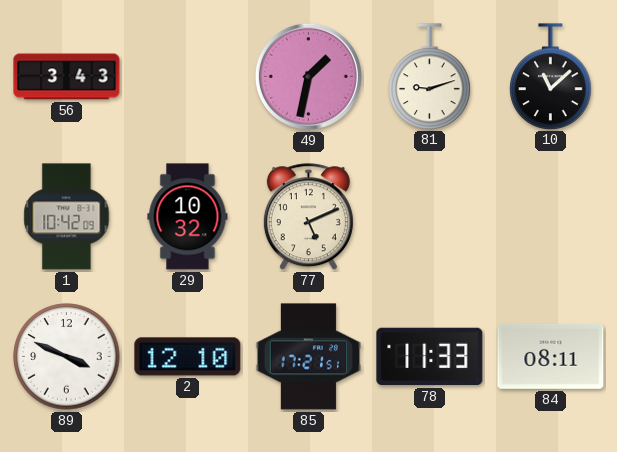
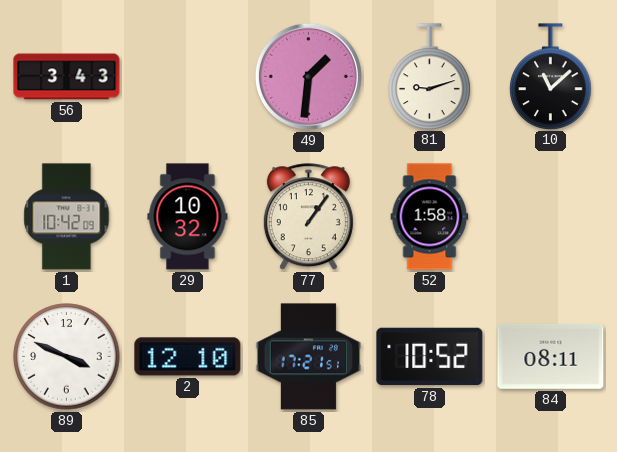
49: 1:32 -> 1:31 (308, 76)
77: 5:11 -> 1:06 (308, 217)
52: none -> 1:58 (430, 217)
78: 11:33 -> 10:52 (430, 357)
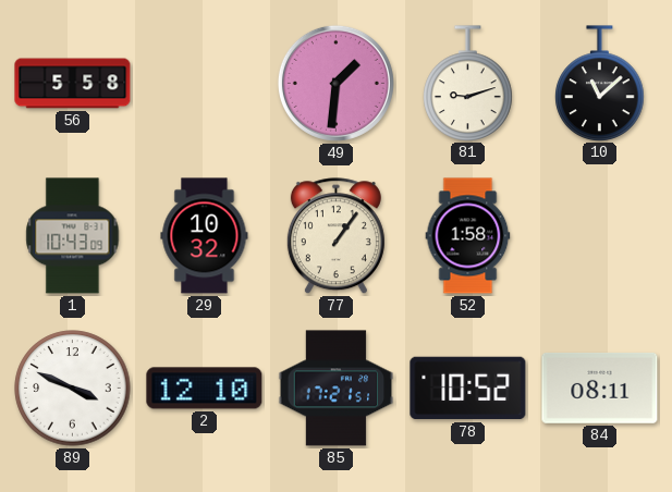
56: 3:43 -> 5:58 (73, 84)
1: 10:42 -> 10:43 (73, 236)
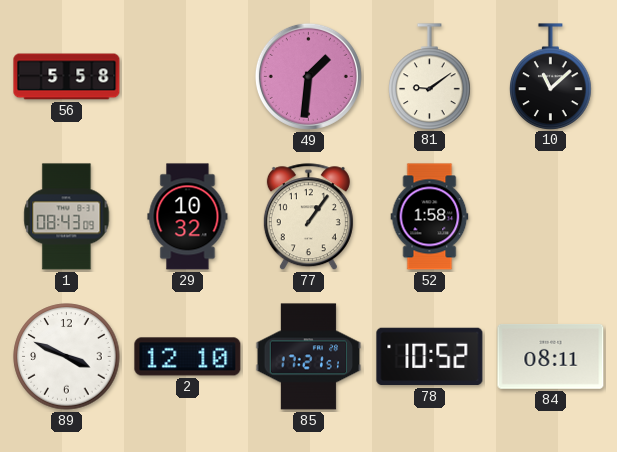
81: 9:12 -> 9:09 (430, 76)
1: 10:43 -> 08:43 (67, 217)
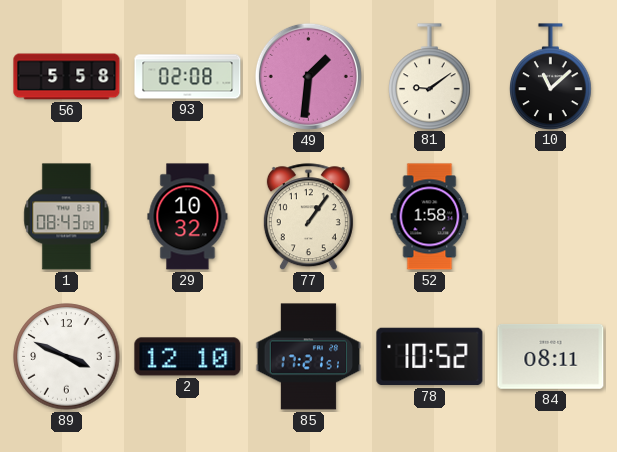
93: none -> 02:08 (188, 77)
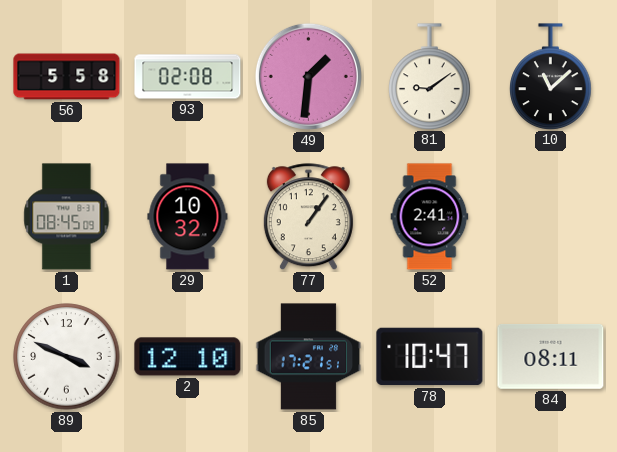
1: 08:43 -> 08:45 (67, 217)
52: 1:58 -> 2:41 (430, 217)
78: 10:52 -> 10:47 (430, 357)
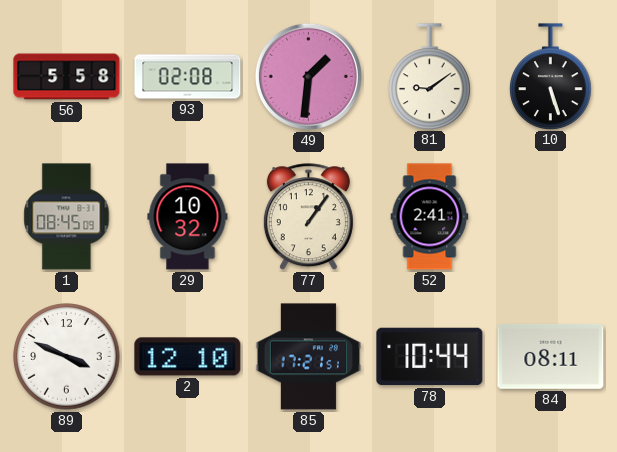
10: 11:08 -> 5:27 (551, 76)
78: 10:47 -> 10:44 (430, 357)
